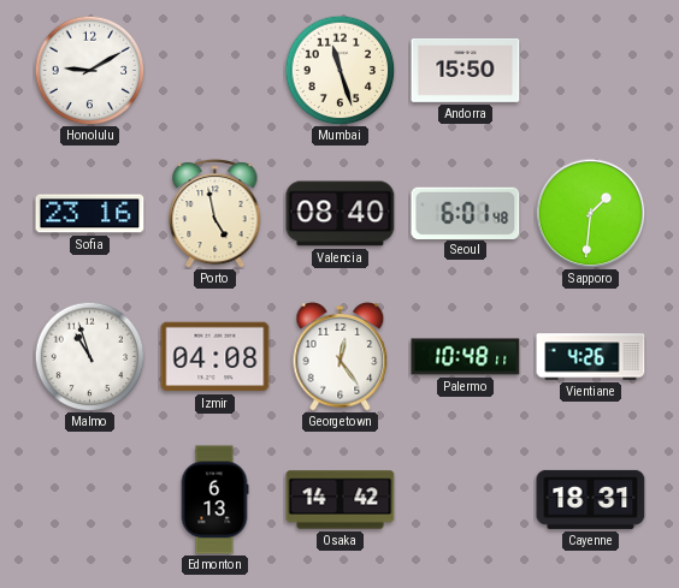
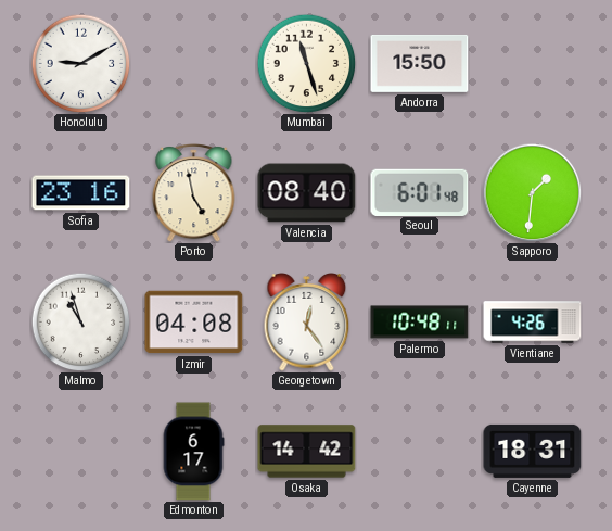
Edmonton: 6:13 -> 6:17 (193, 452)
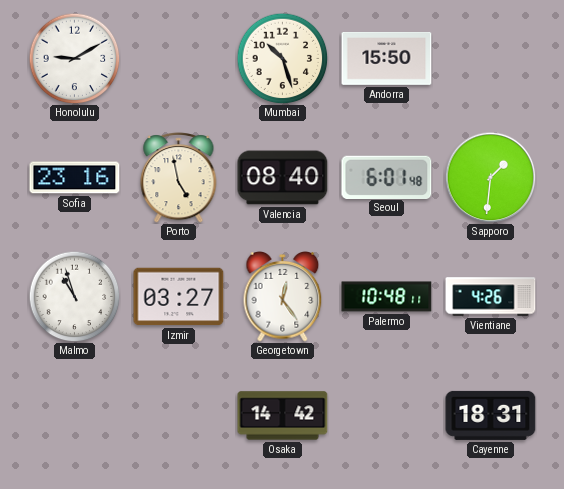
Mumbai: 11:27 -> 10:27 (282, 58)
Izmir: 04:08 -> 03:27 (179, 297)
Edmonton: 6:17 -> none (193, 452)
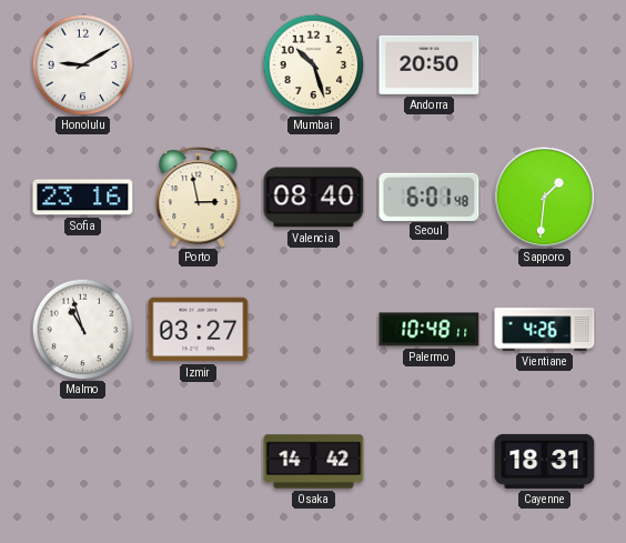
Andorra: 15:50 -> 20:50 (430, 64)
Porto: 4:58 -> 2:58 (199, 198)
Georgetown: 12:24 -> none (283, 297)
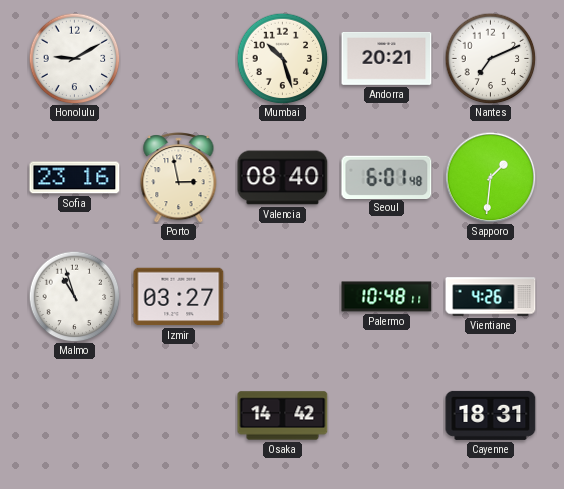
Andorra: 20:50 -> 20:21 (387, 58)
Nantes: none -> 7:11 (490, 58)
